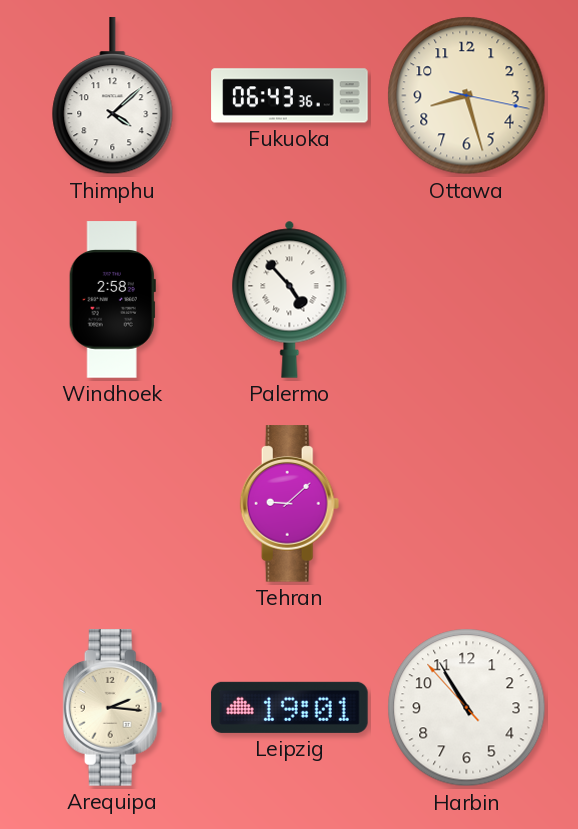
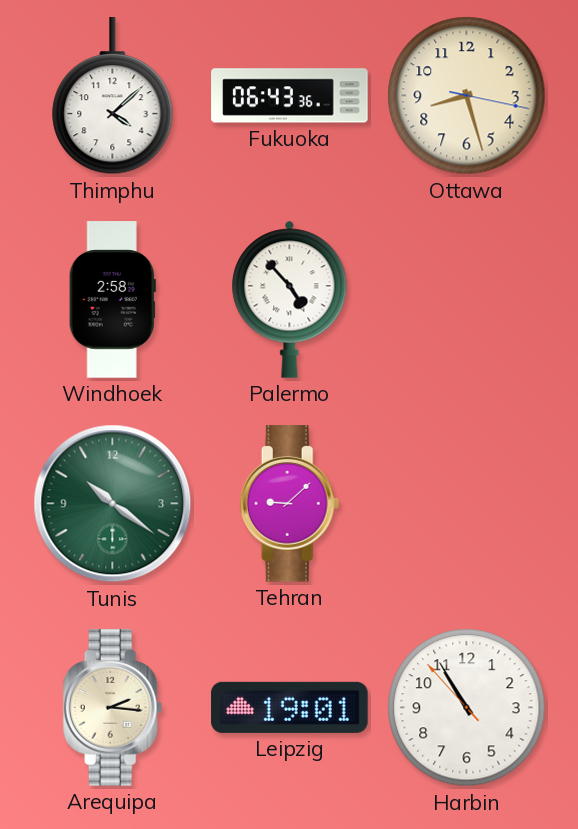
Tunis: none -> 10:21 (113, 504)
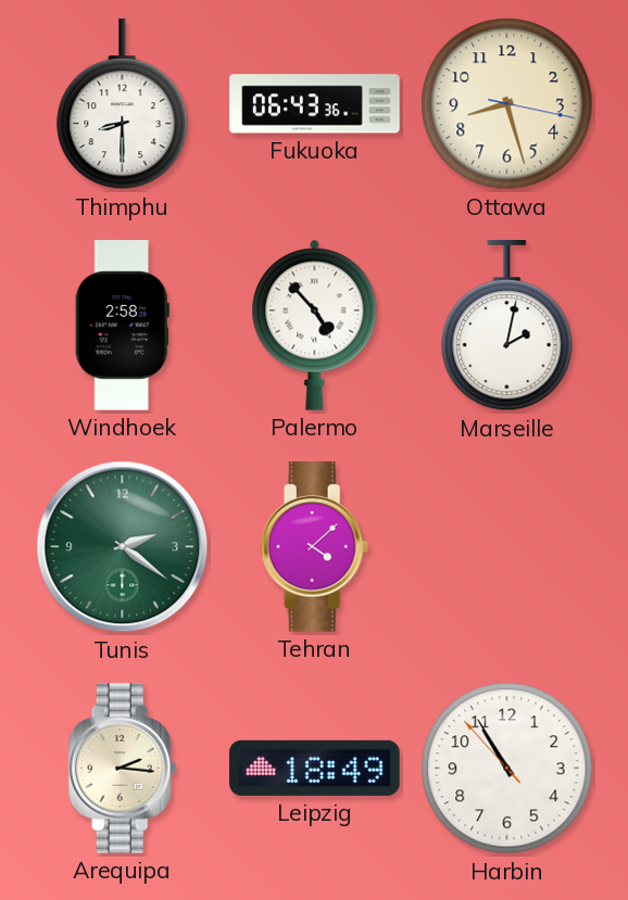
Thimphu: 4:08 -> 8:30 (123, 104)
Marseille: none -> 2:02 (507, 326)
Tunis: 10:21 -> 2:21 (123, 547)
Tehran: 9:08 -> 4:08 (315, 547)
Leipzig: 19:01 -> 18:49 (315, 768)
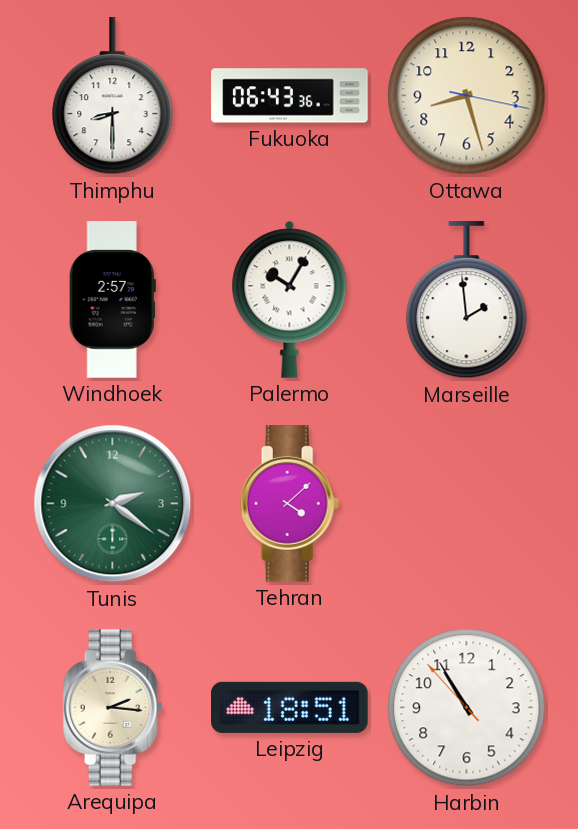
Windhoek: 2:58 -> 2:57 (112, 300)
Palermo: 4:53 -> 10:05 (290, 299)
Marseille: 2:02 -> 1:59 (467, 300)
Leipzig: 18:49 -> 18:51 (290, 707)
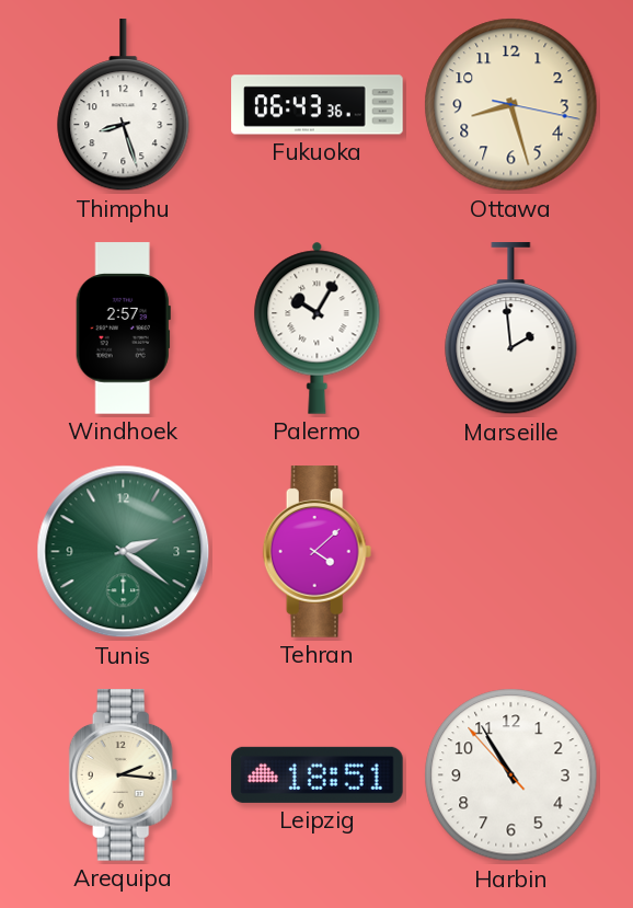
Thimphu: 8:30 -> 8:27 (124, 105)
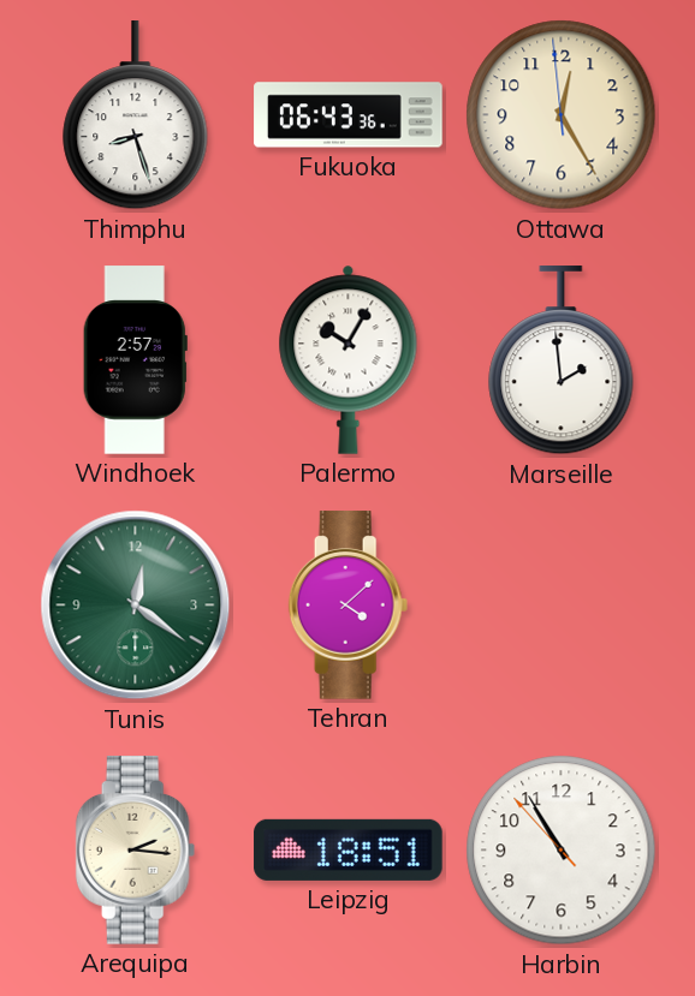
Ottawa: 8:27 -> 12:24 (562, 115)
Tunis: 2:21 -> 12:21 (136, 606)
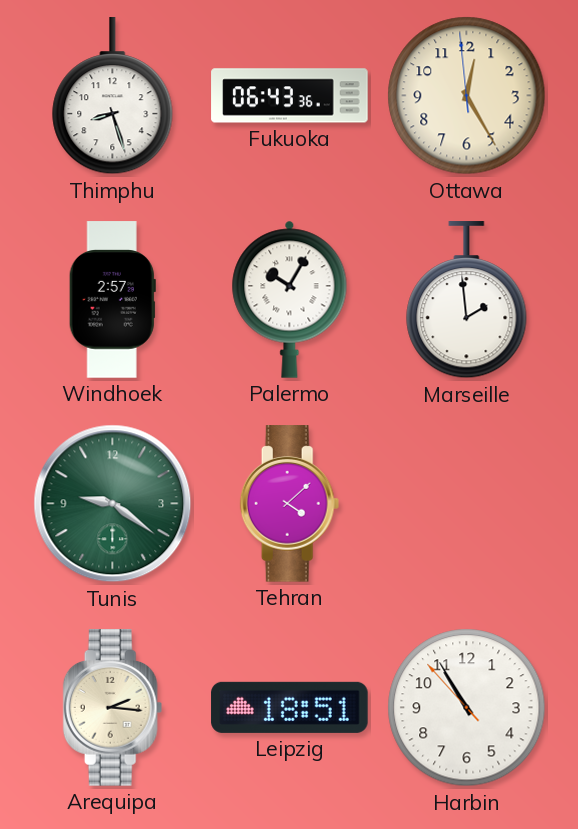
Tunis: 12:21 -> 9:21 (113, 504)
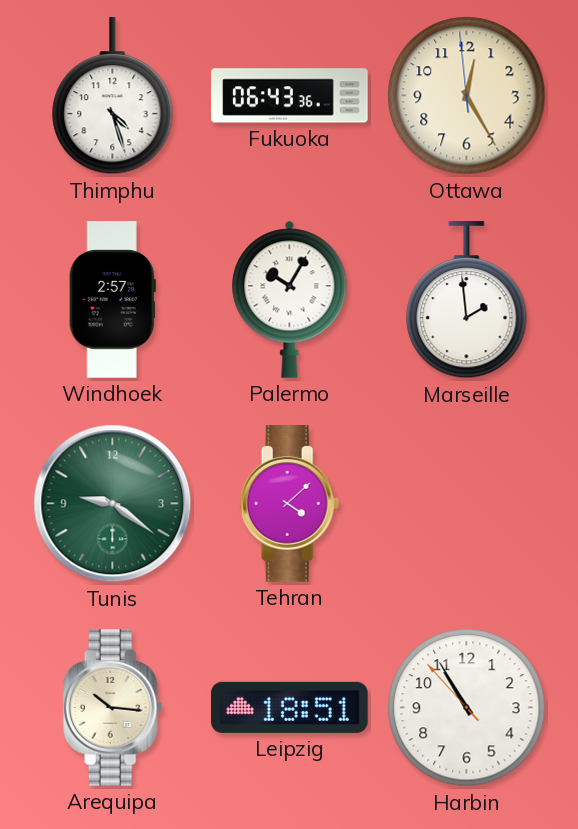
Thimphu: 8:27 -> 4:27 (113, 96)
Arequipa: 2:16 -> 10:16 (113, 708)
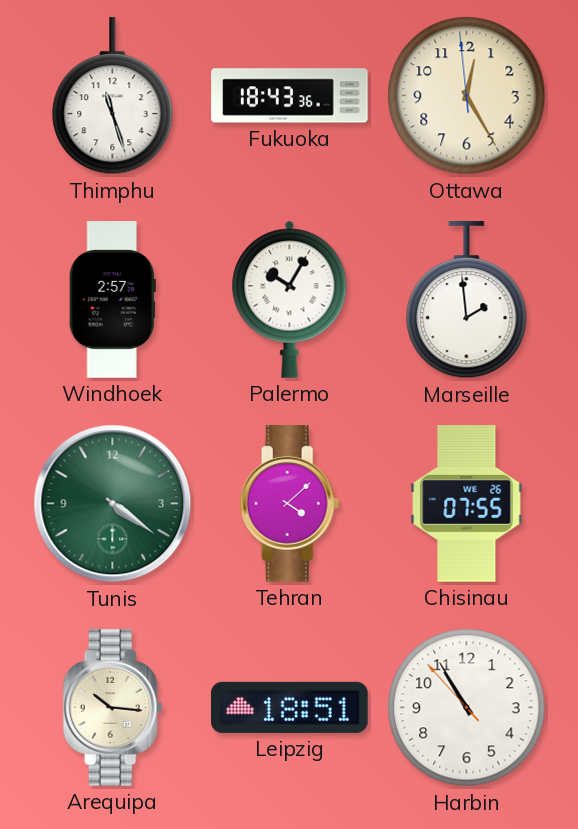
Thimphu: 4:27 -> 11:27 (113, 96)
Fukuoka: 06:43 -> 18:43 (290, 96)
Tunis: 9:21 -> 4:21 (113, 504)
Chisinau: none -> 07:55 (467, 504)
